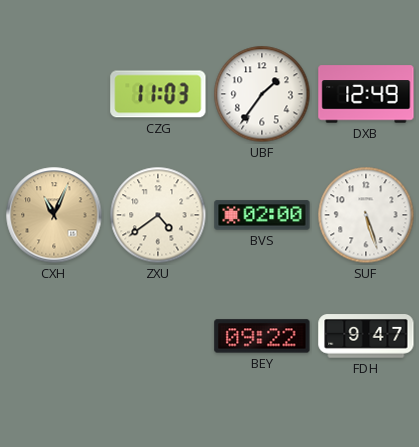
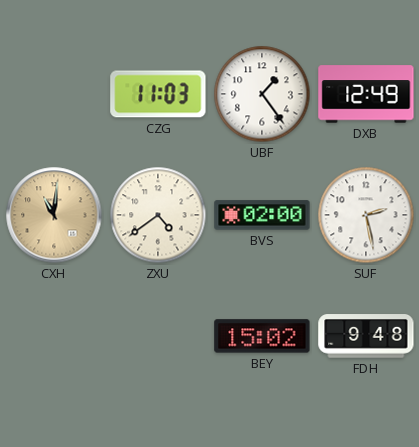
UBF: 1:36 -> 1:24 (262, 94)
CXH: 11:04 -> 11:01 (54, 215)
SUF: 5:27 -> 2:28 (366, 215)
BEY: 09:22 -> 15:02 (262, 336)
FDH: 9:47 -> 9:48 (366, 336)
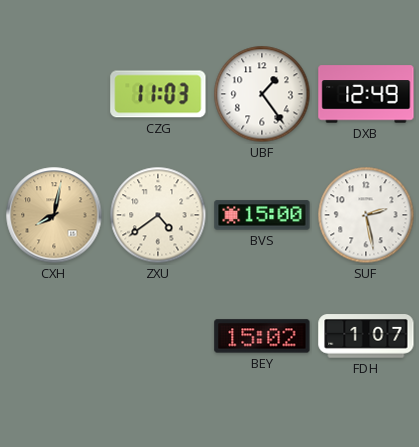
CXH: 11:01 -> 8:02 (54, 215)
BVS: 02:00 -> 15:00 (262, 215)
FDH: 9:48 -> 1:07 (366, 336)
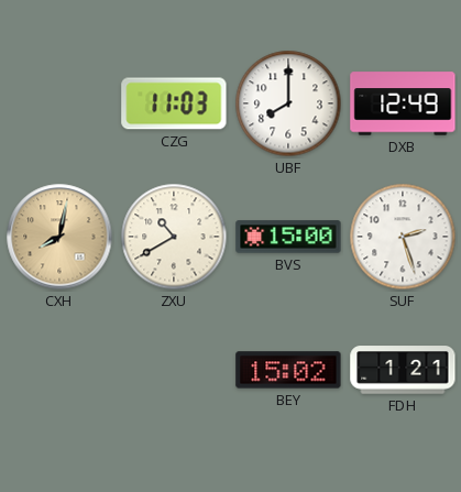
UBF: 1:24 -> 8:00 (288, 103)
ZXU: 4:39 -> 10:40 (174, 237)
SUF: 2:28 -> 2:27 (403, 237)
FDH: 1:07 -> 1:21 (403, 370)
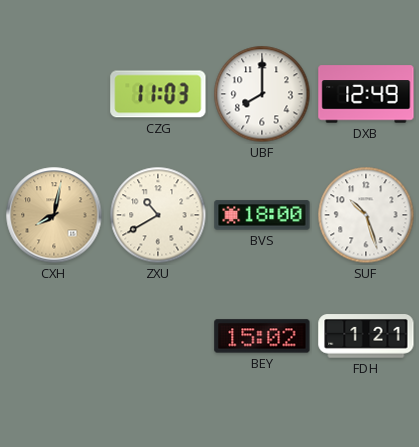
BVS: 15:00 -> 18:00 (262, 215)
SUF: 2:27 -> 10:27 (366, 215)
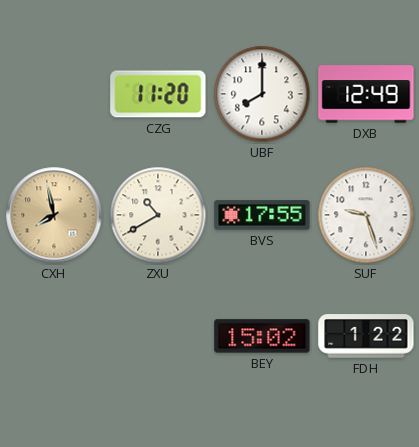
CZG: 11:03 -> 11:20 (158, 94)
CXH: 8:02 -> 7:58 (54, 215)
BVS: 18:00 -> 17:55 (262, 215)
SUF: 10:27 -> 9:27 (366, 215)
FDH: 1:21 -> 1:22 (366, 336)
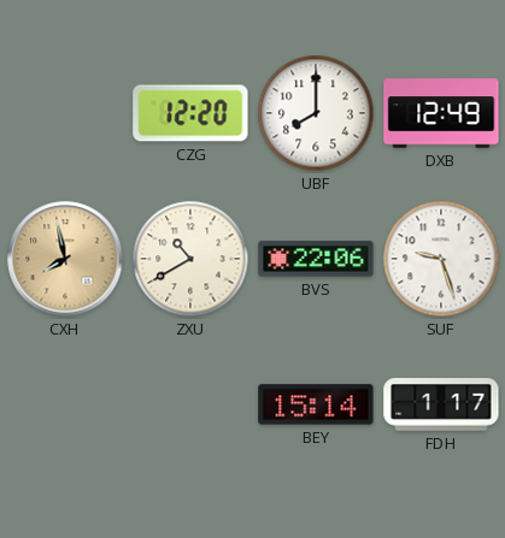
CZG: 11:20 -> 12:20 (190, 113)
BVS: 17:55 -> 22:06 (316, 259)
BEY: 15:02 -> 15:14 (316, 404)
FDH: 1:22 -> 1:17 (441, 404)
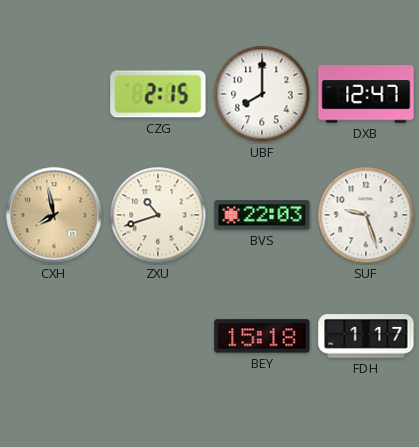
CZG: 12:20 -> 2:15 (158, 94)
DXB: 12:49 -> 12:47 (366, 94)
ZXU: 10:40 -> 10:42 (158, 215)
BVS: 22:06 -> 22:03 (262, 215)
BEY: 15:14 -> 15:18 (262, 336)
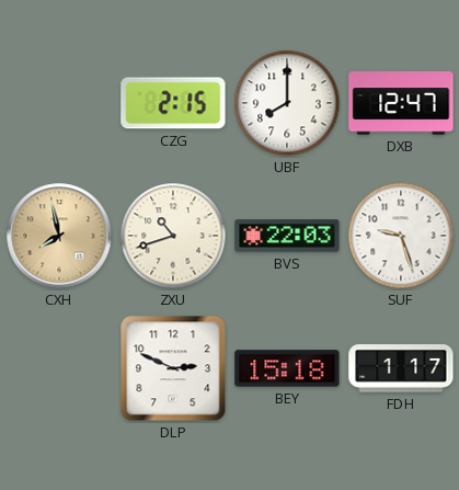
DLP: none -> 2:49 (173, 368)
